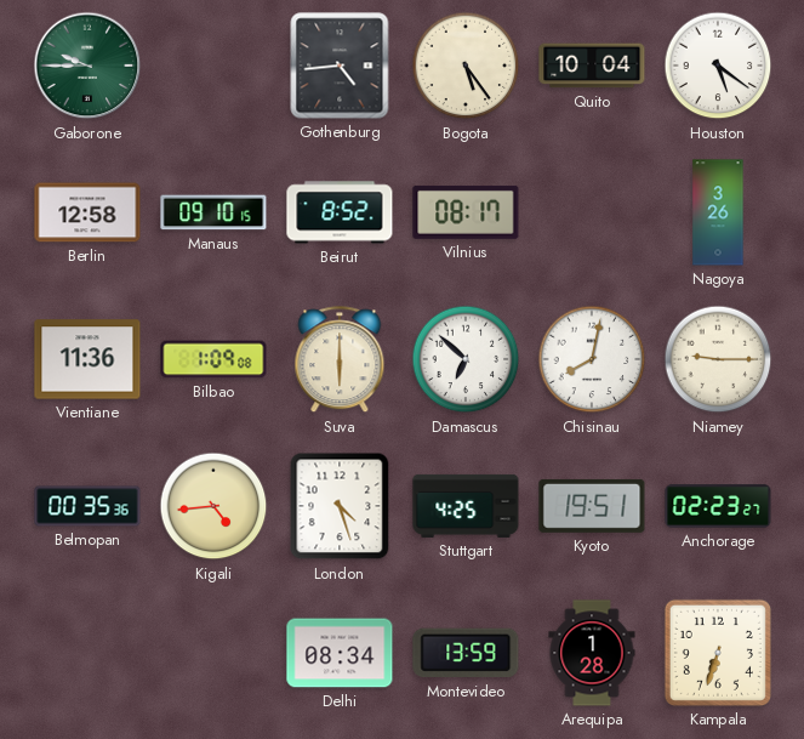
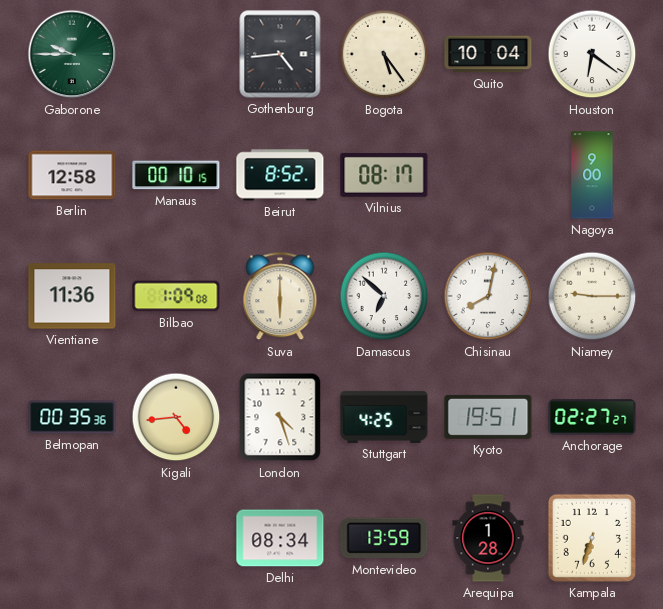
Houston: 5:21 -> 6:21 (592, 54)
Manaus: 09:10 -> 00:10 (176, 175)
Nagoya: 3:26 -> 9:00 (592, 175)
Anchorage: 02:23 -> 02:27 (592, 417)
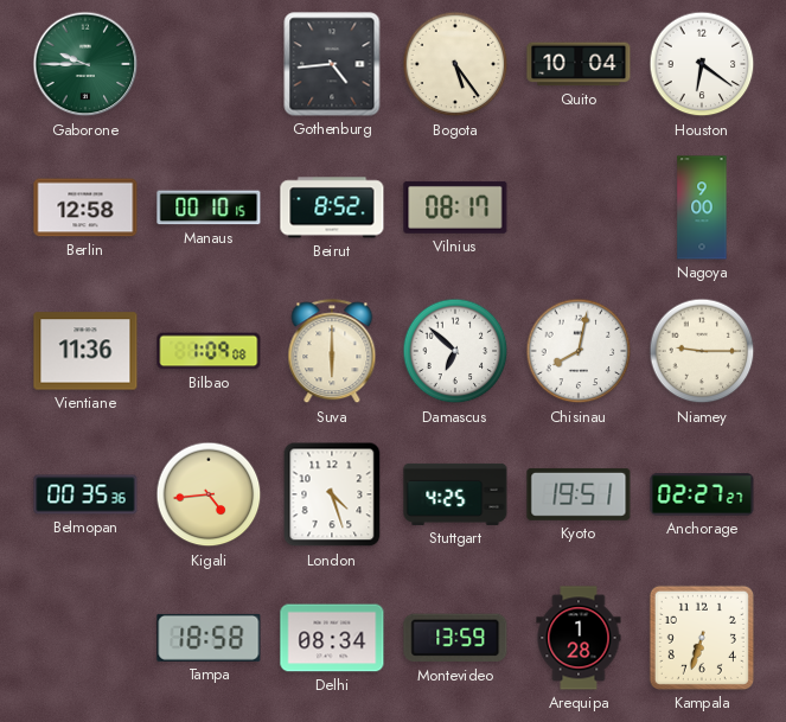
Tampa: none -> 18:58 (209, 638)
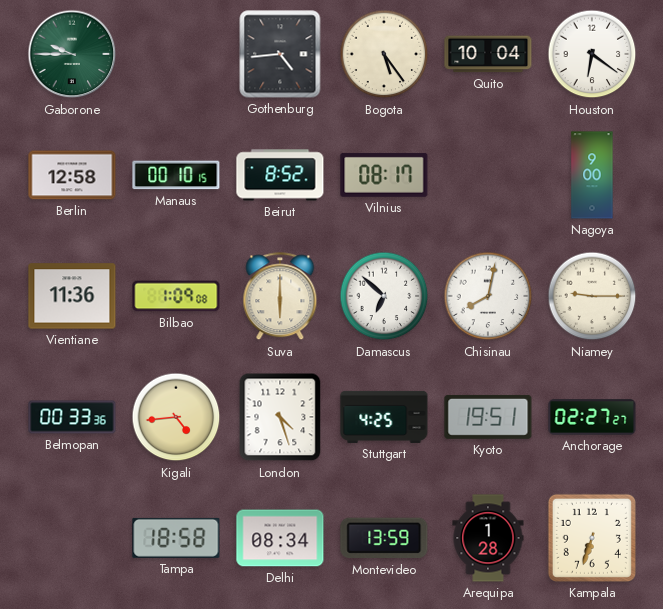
Belmopan: 00:35 -> 00:33 (72, 417)
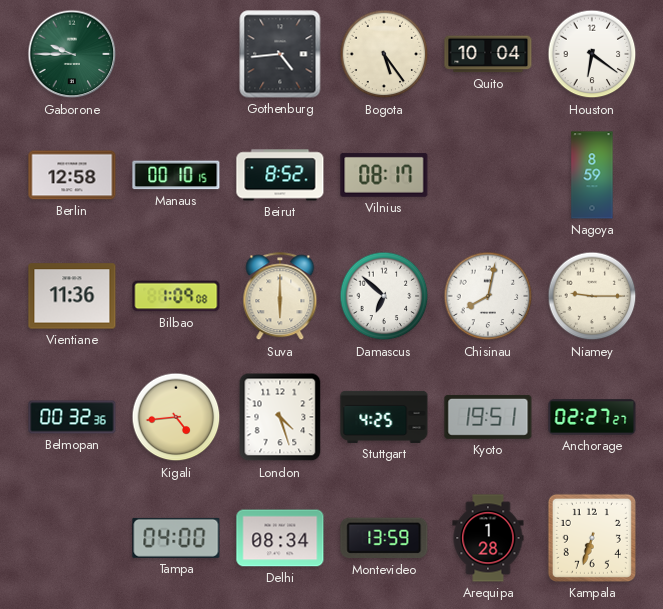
Nagoya: 9:00 -> 8:59 (592, 175)
Belmopan: 00:33 -> 00:32 (72, 417)
Tampa: 18:58 -> 04:00 (176, 538)
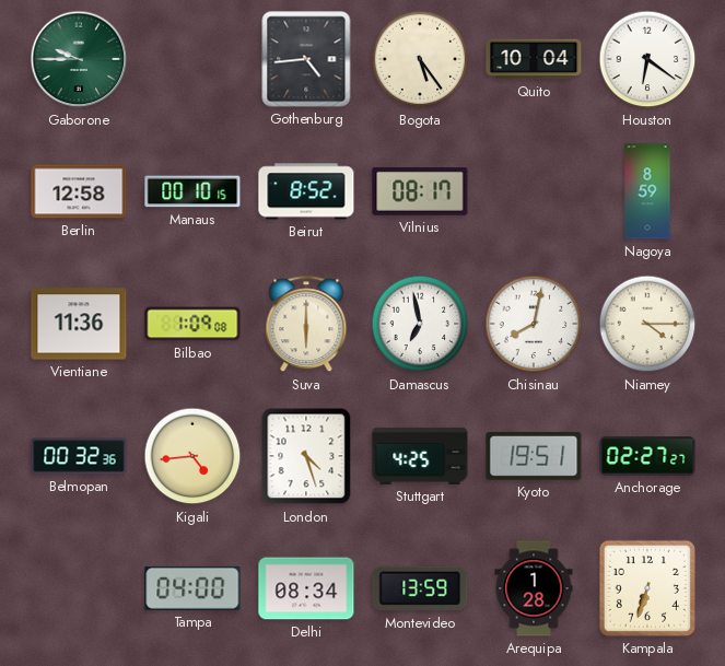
Damascus: 6:52 -> 6:58 (420, 324)
Niamey: 9:15 -> 4:15 (647, 324)
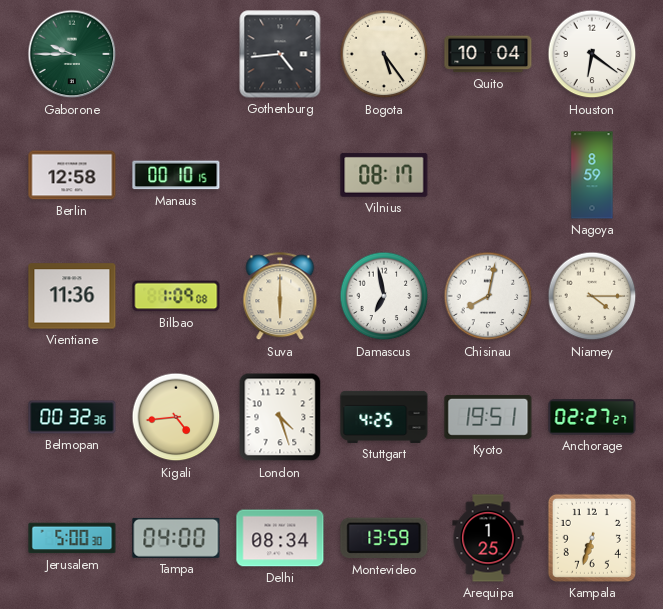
Beirut: 8:52 -> none (306, 191)
Jerusalem: none -> 5:00 (72, 538)
Arequipa: 1:28 -> 1:25 (488, 538)
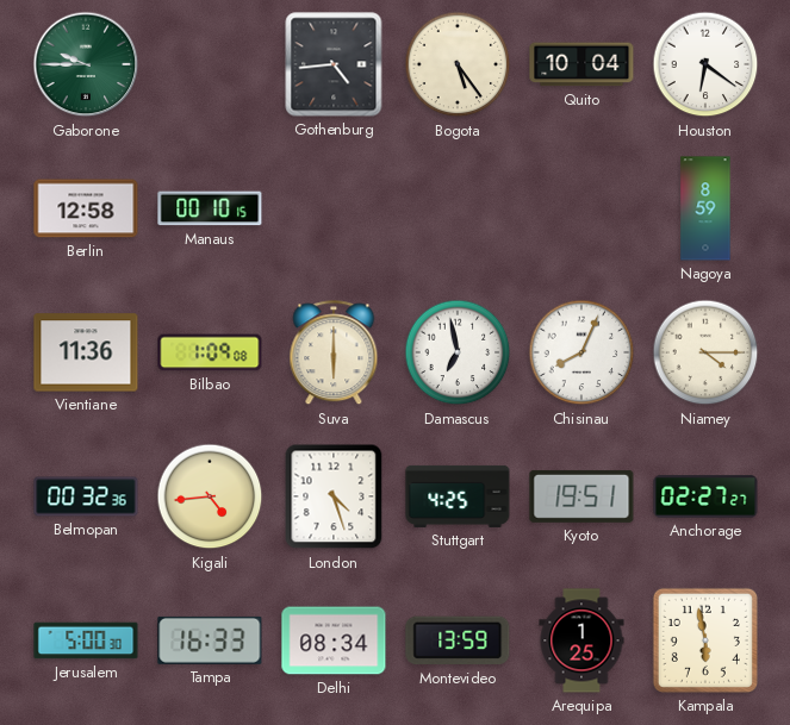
Vilnius: 08:17 -> none (384, 175)
Chisinau: 8:02 -> 8:04 (581, 352)
Tampa: 04:00 -> 16:33 (210, 640)
Kampala: 6:33 -> 5:58 (705, 640)
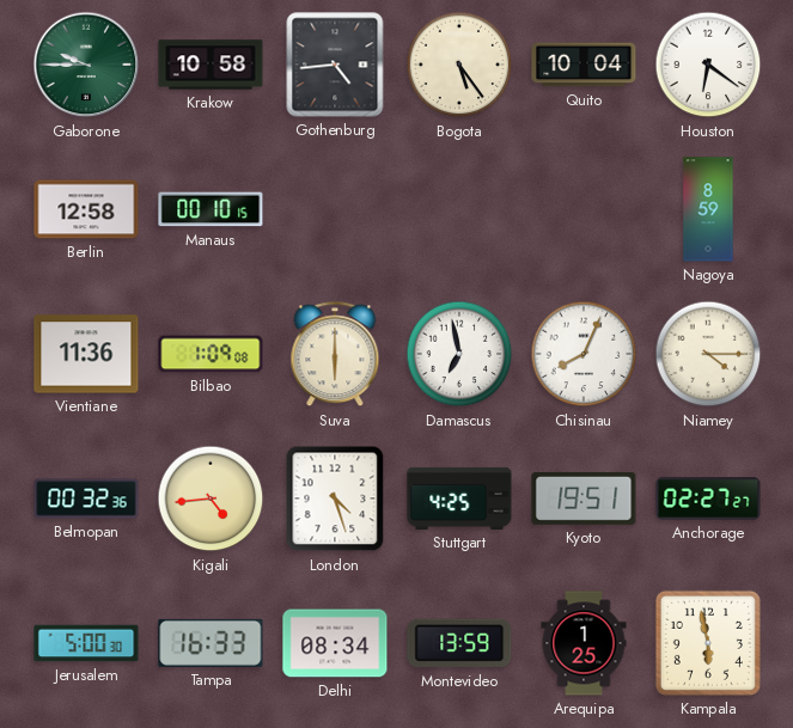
Krakow: none -> 10:58 (211, 65)
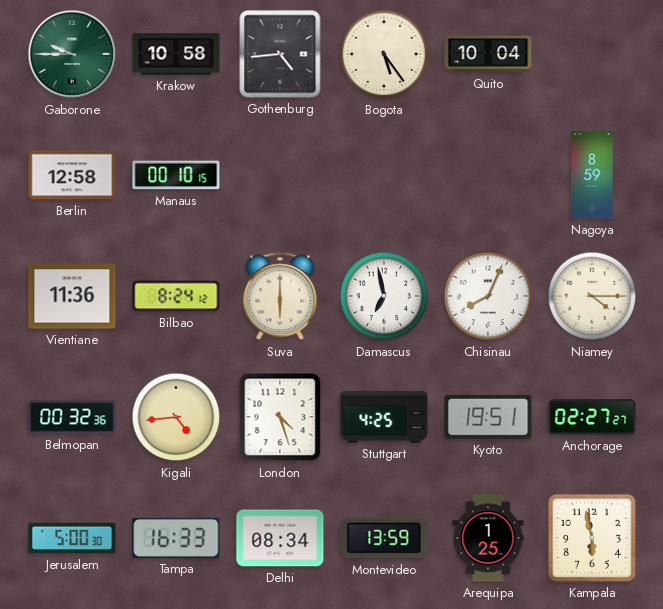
Houston: 6:21 -> none (708, 65)
Bilbao: 1:09 -> 8:24 (176, 296)
